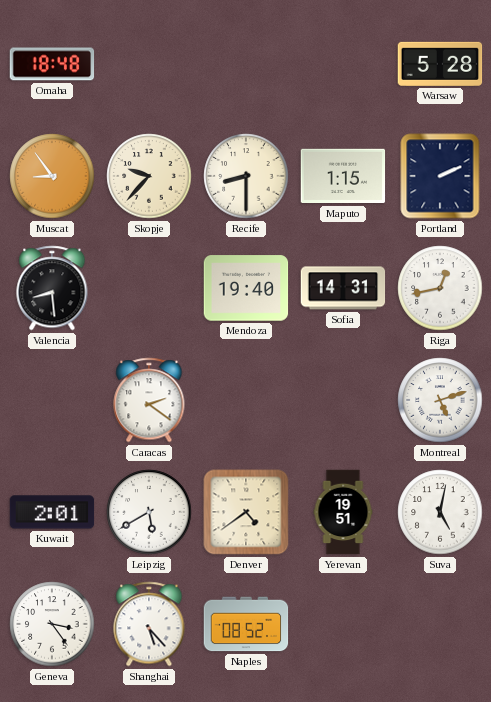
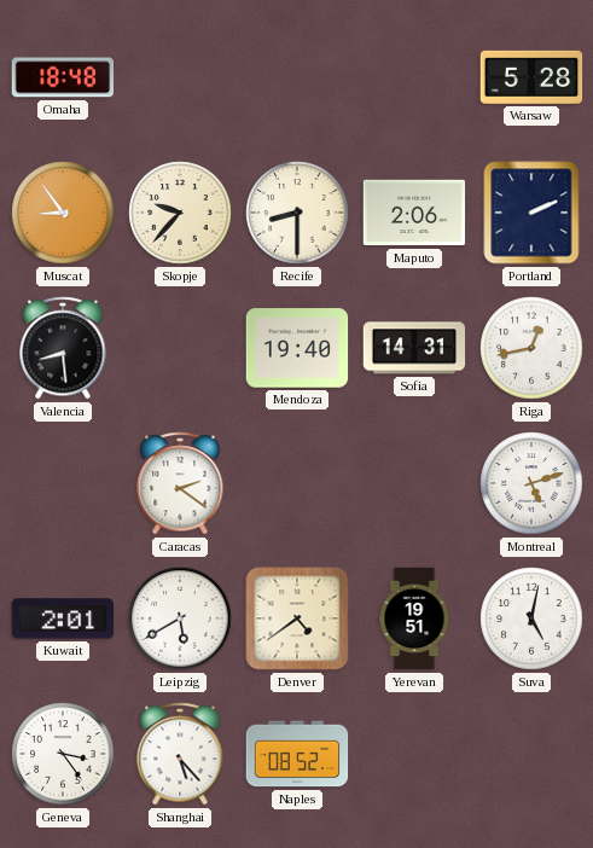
Maputo: 1:15 -> 2:06 (414, 213)
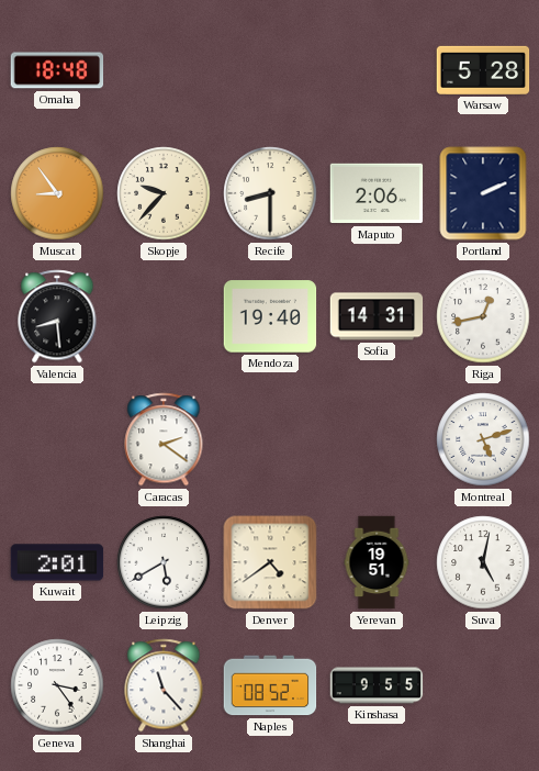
Shanghai: 5:23 -> 11:23 (164, 685)
Kinshasa: none -> 9:55 (377, 685)
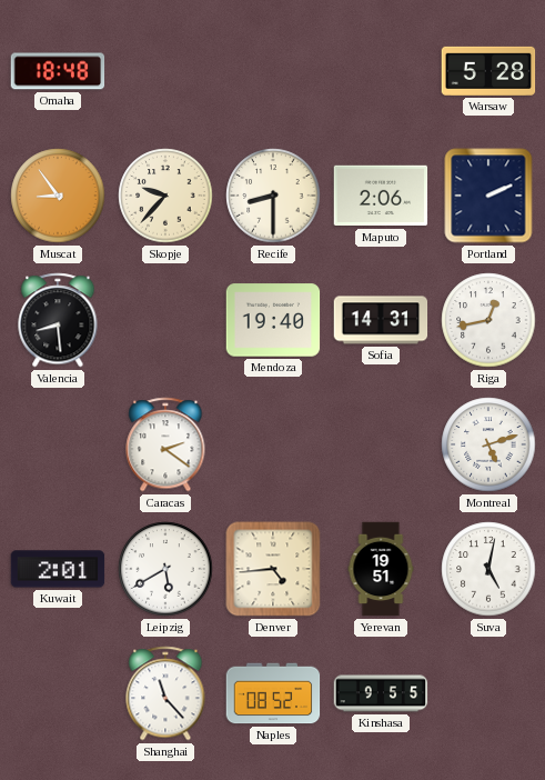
Denver: 4:39 -> 4:44 (273, 569)
Geneva: 3:24 -> none (57, 685)
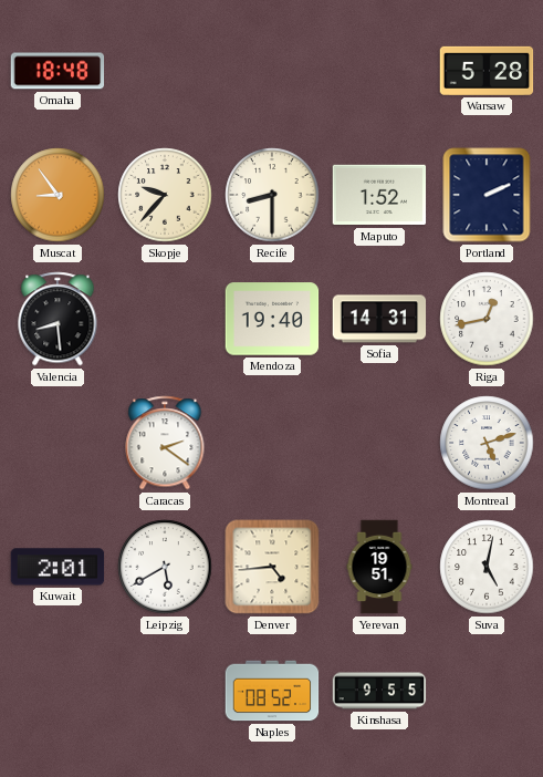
Maputo: 2:06 -> 1:52 (379, 195)
Shanghai: 11:23 -> none (165, 693)
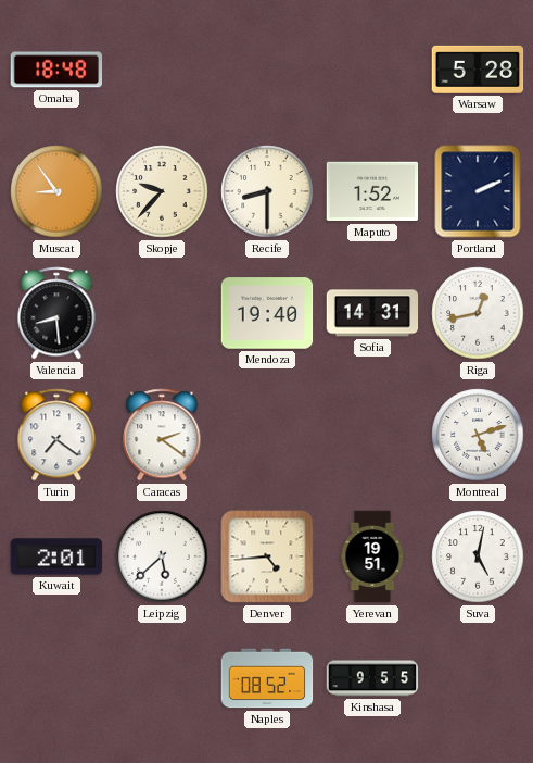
Turin: none -> 7:21 (56, 435)
Leipzig: 5:40 -> 5:38 (162, 556)
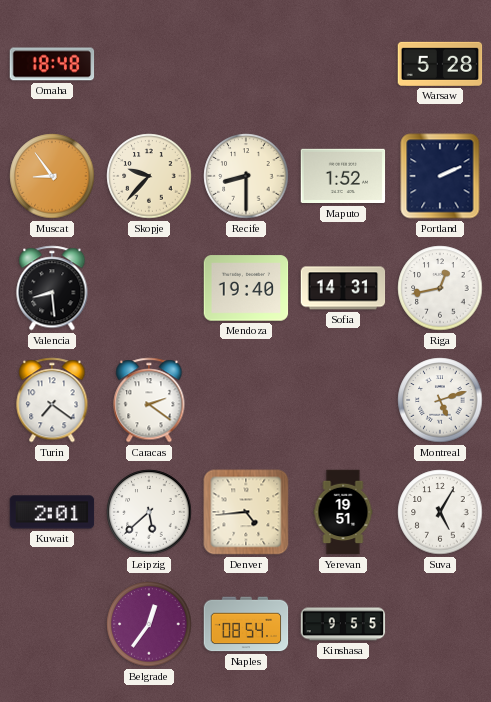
Suva: 5:02 -> 5:05 (440, 512)
Belgrade: none -> 12:36 (149, 624)
Naples: 08:52 -> 08:54 (246, 624)
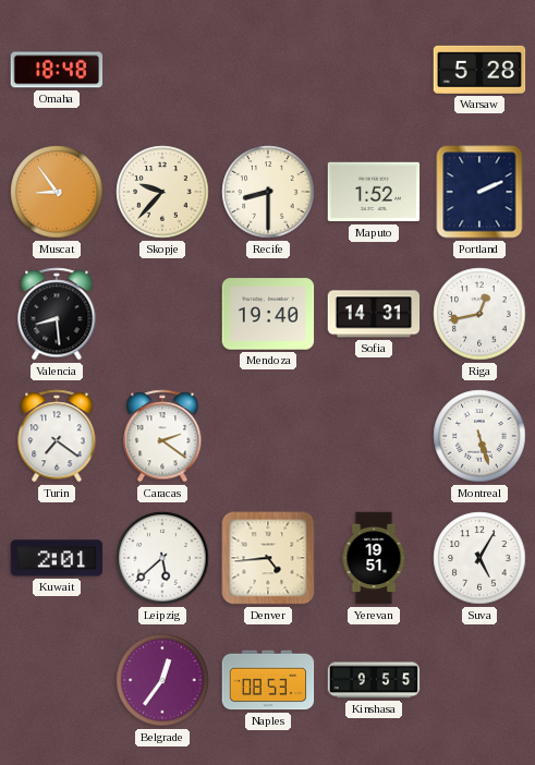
Montreal: 5:12 -> 5:27 (479, 436)
Naples: 08:54 -> 08:53 (268, 680)
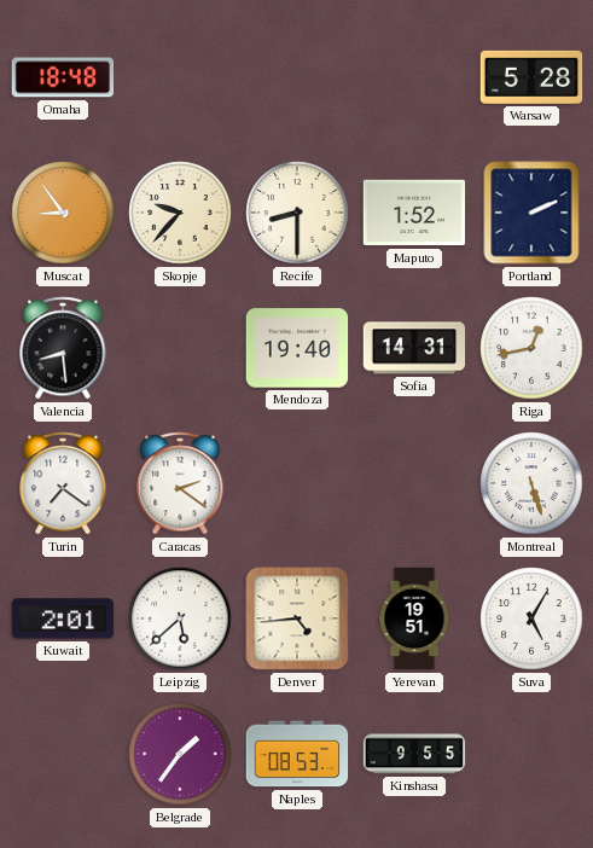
Belgrade: 12:36 -> 1:36 (180, 754)
